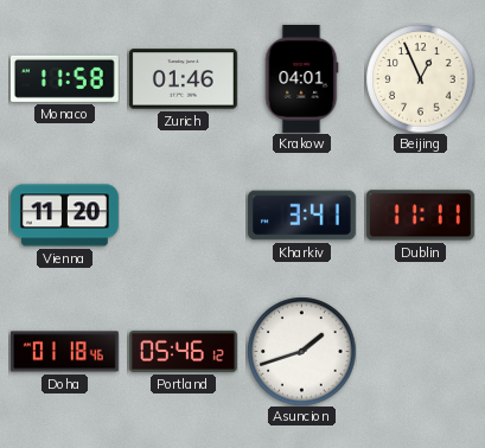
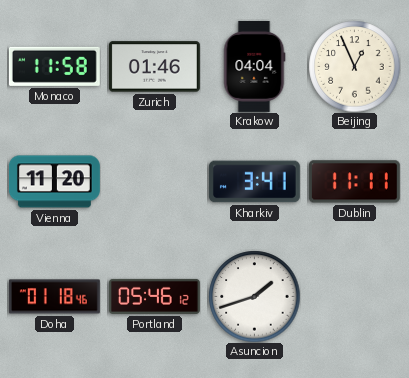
Krakow: 04:01 -> 04:04 (254, 66)
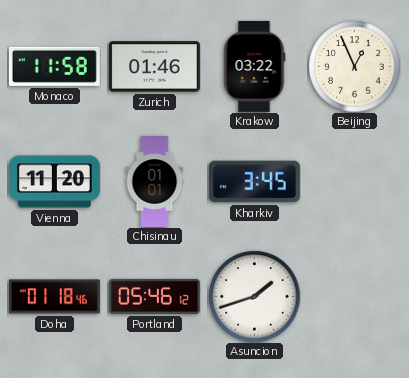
Krakow: 04:04 -> 03:22 (254, 66)
Chisinau: none -> 01:01 (155, 182)
Kharkiv: 3:41 -> 3:45 (254, 182)
Dublin: 11:11 -> none (354, 182)
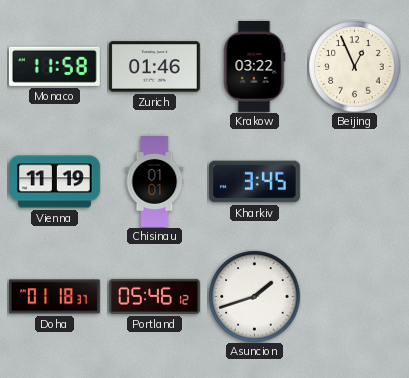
Vienna: 11:20 -> 11:19 (54, 182)
Doha: 01:18:46 -> 01:18:37 (54, 297)
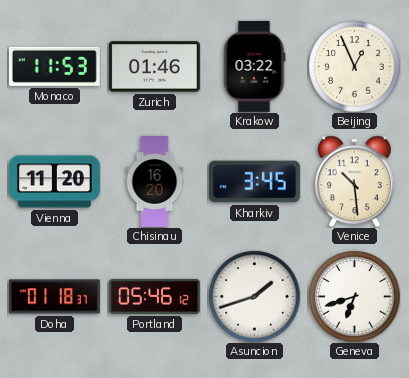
Monaco: 11:58 -> 11:53 (54, 66)
Vienna: 11:19 -> 11:20 (54, 182)
Chisinau: 01:01 -> 16:20 (155, 182)
Venice: none -> 10:29 (354, 181)
Geneva: none -> 6:42 (354, 296)
